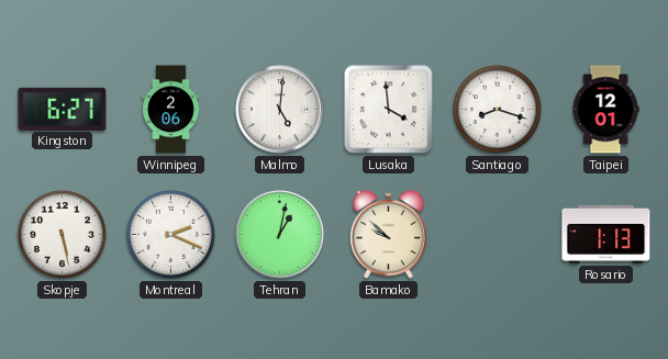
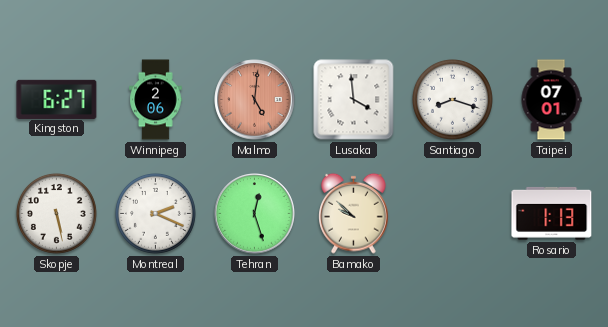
Malmo dial: white -> salmon (255, 100)
Taipei: 12:01 -> 07:01 (551, 100)
Tehran: 1:02 -> 12:27 (255, 214)
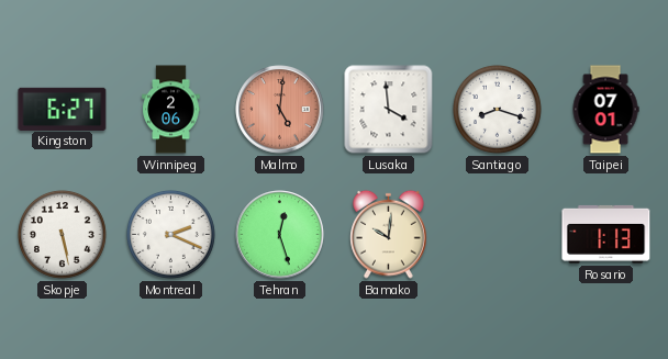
Bamako: 9:52 -> 10:01 (389, 234)
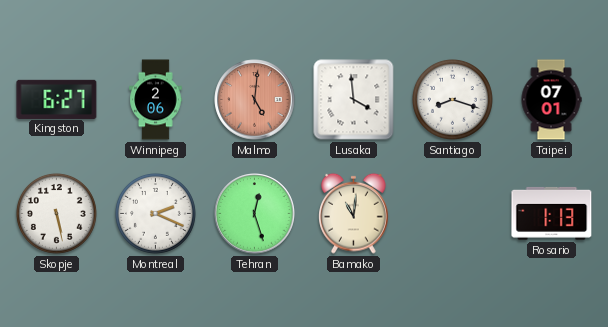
Bamako: 10:01 -> 11:01 (354, 213)
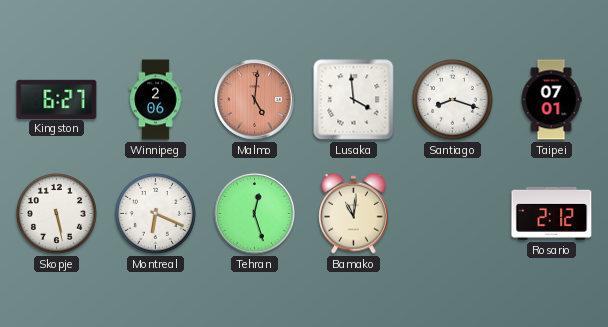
Montreal: 2:19 -> 6:19 (155, 213)
Rosario: 1:13 -> 2:12 (552, 213)
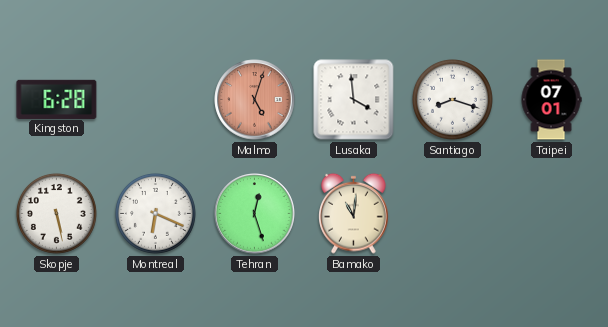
Kingston: 6:27 -> 6:28 (57, 99)
Winnipeg: 2:06 -> none (156, 100)
Malmo: 5:01 -> 5:03 (255, 100)
Rosario: 2:12 -> none (552, 213)
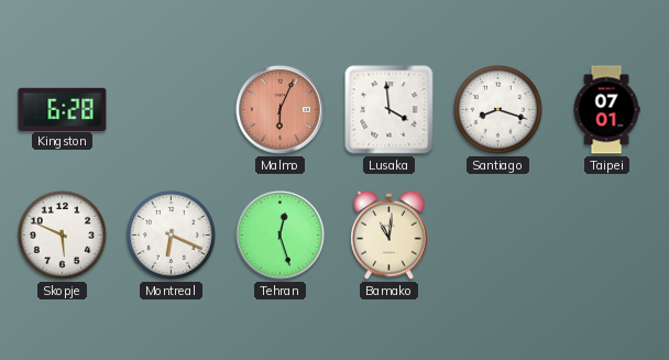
Malmo: 5:03 -> 6:04 (281, 110)
Skopje: 5:28 -> 5:49 (62, 234)
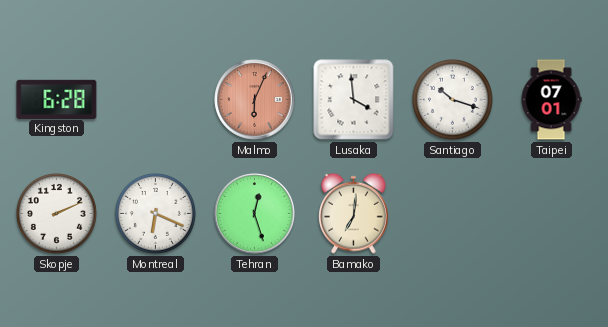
Santiago: 8:18 -> 10:18 (452, 99)
Skopje: 5:49 -> 2:11 (56, 213)
Bamako: 11:01 -> 7:01 (354, 213)
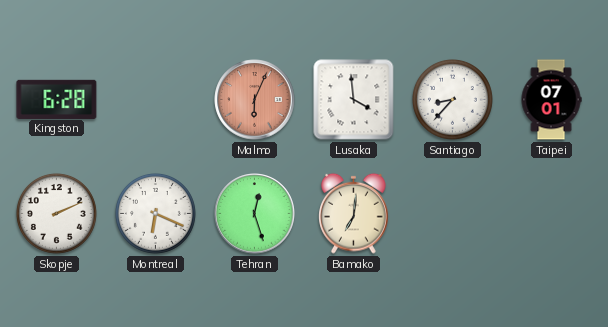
Santiago: 10:18 -> 8:37 (452, 99)
